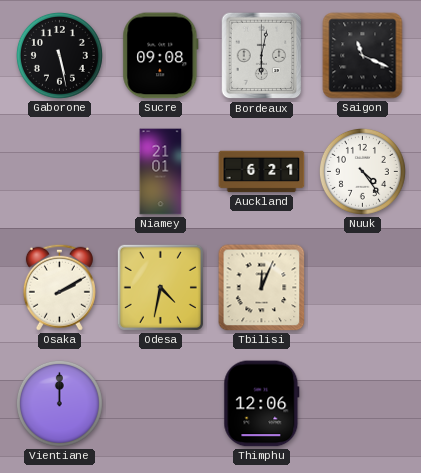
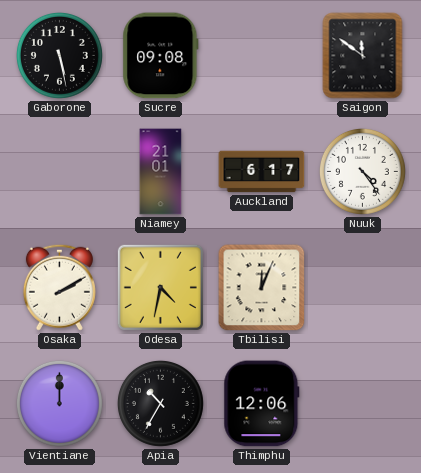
Bordeaux: 6:02 -> none (262, 56)
Saigon: 11:19 -> 11:51 (363, 56)
Auckland: 6:21 -> 6:17 (262, 172)
Apia: none -> 10:35 (160, 403)
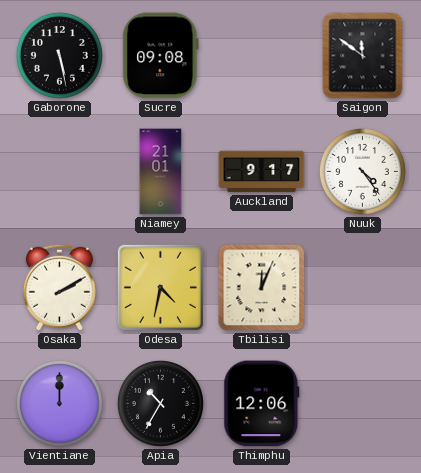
Auckland: 6:17 -> 9:17 (262, 172)
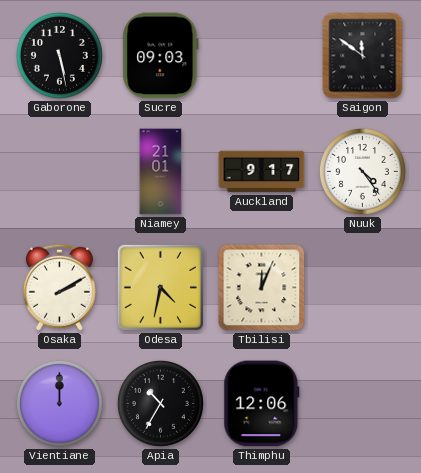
Sucre: 09:08 -> 09:03 (161, 56)
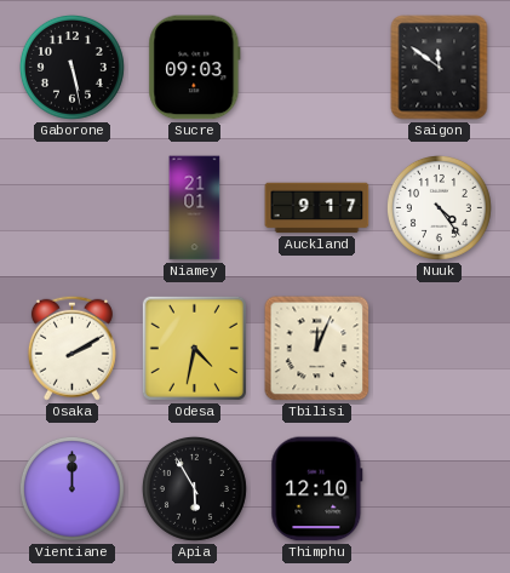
Apia: 10:35 -> 5:55 (194, 488)
Thimphu: 12:06 -> 12:10 (317, 489)
